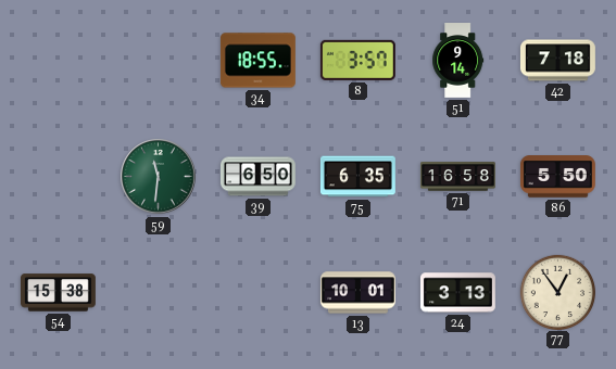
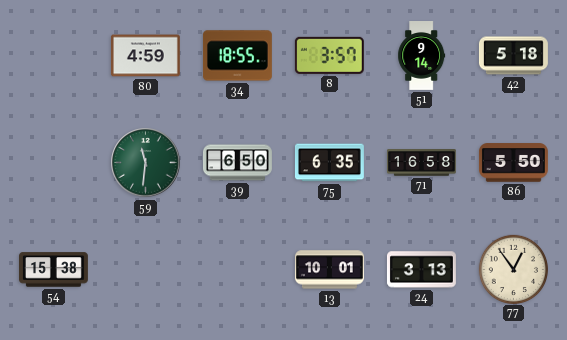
80: none -> 4:59 (145, 56)
42: 7:18 -> 5:18 (513, 56)
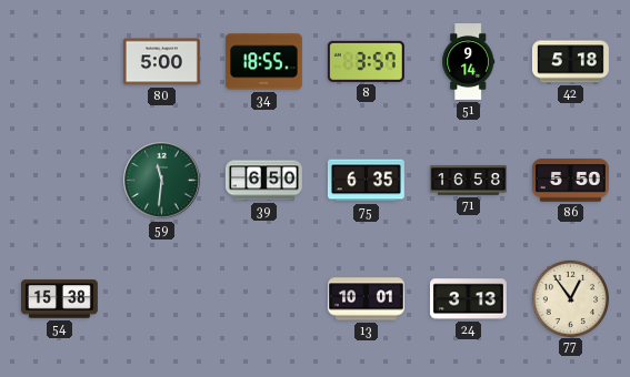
80: 4:59 -> 5:00 (161, 62)
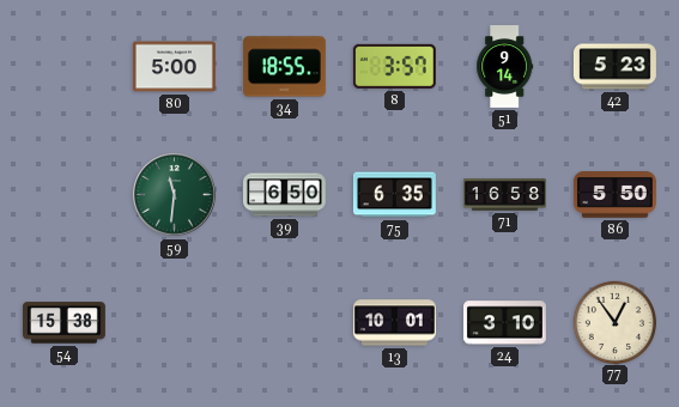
42: 5:18 -> 5:23 (614, 67)
24: 3:13 -> 3:10 (504, 323)
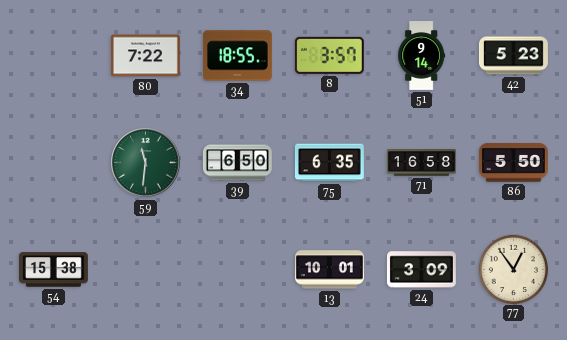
80: 5:00 -> 7:22 (145, 56)
24: 3:10 -> 3:09 (421, 270)
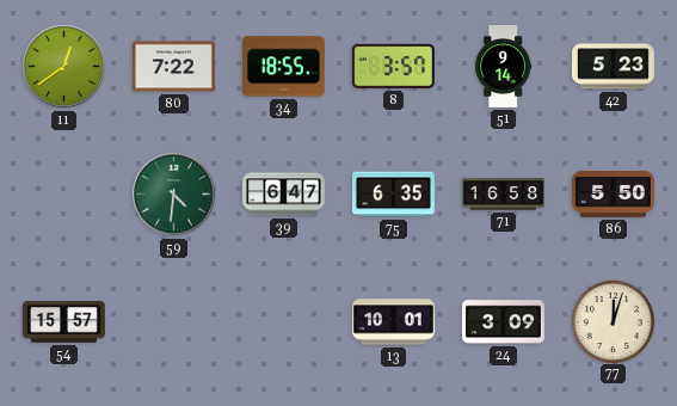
11: none -> 12:39 (64, 67)
59: 11:31 -> 4:31 (174, 195)
39: 6:50 -> 6:47 (283, 195)
54: 15:38 -> 15:57 (64, 322)
77: 12:54 -> 12:03 (613, 321)
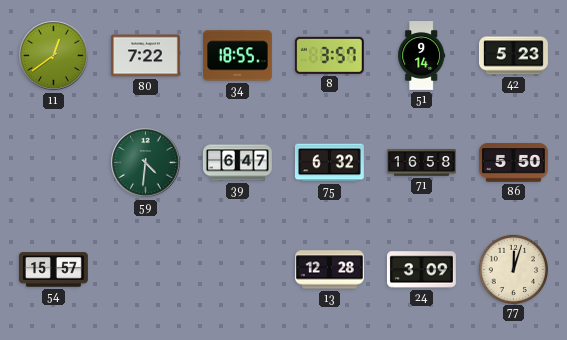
75: 6:35 -> 6:32 (329, 163)
13: 10:01 -> 12:28 (329, 270)
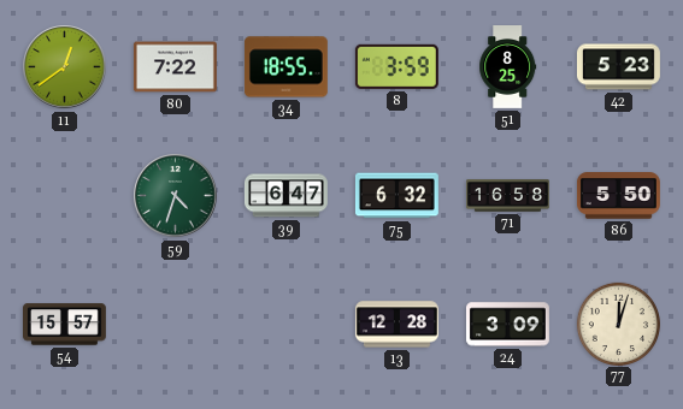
8: 3:57 -> 3:59 (396, 66)
51: 9:14 -> 8:25 (508, 67)
59: 4:31 -> 4:33 (176, 196)
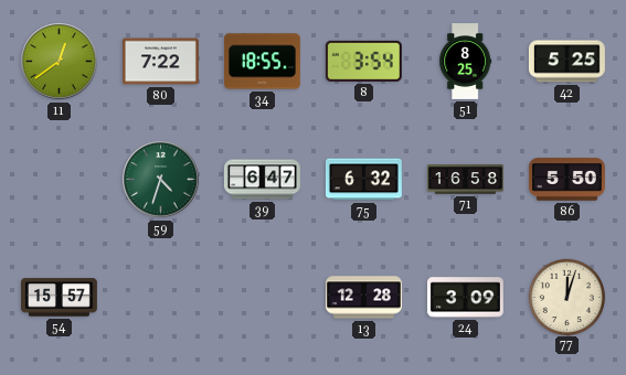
8: 3:59 -> 3:54 (363, 61)
42: 5:23 -> 5:25 (566, 62)
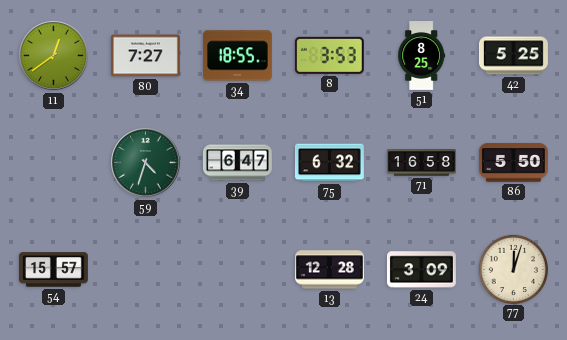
80: 7:22 -> 7:27 (145, 56)
8: 3:54 -> 3:53 (329, 55)
